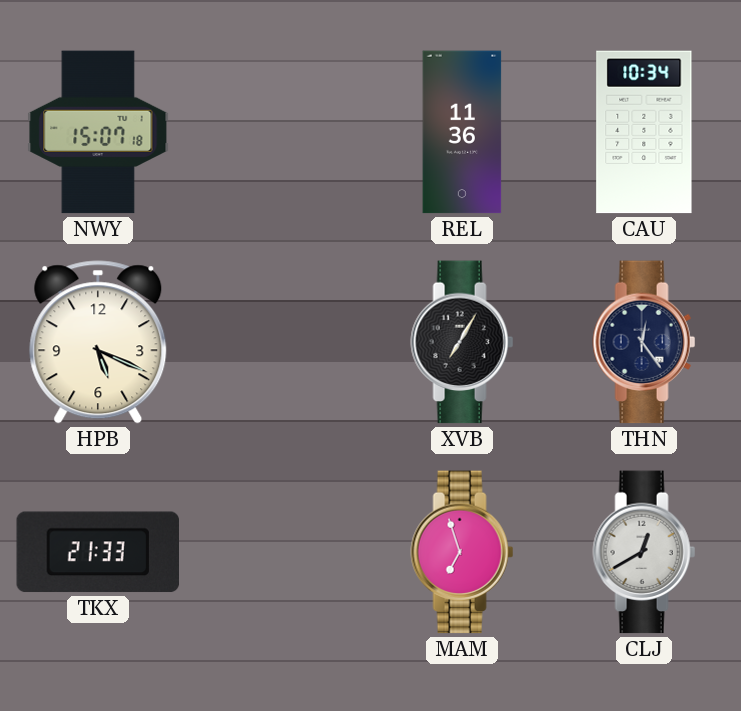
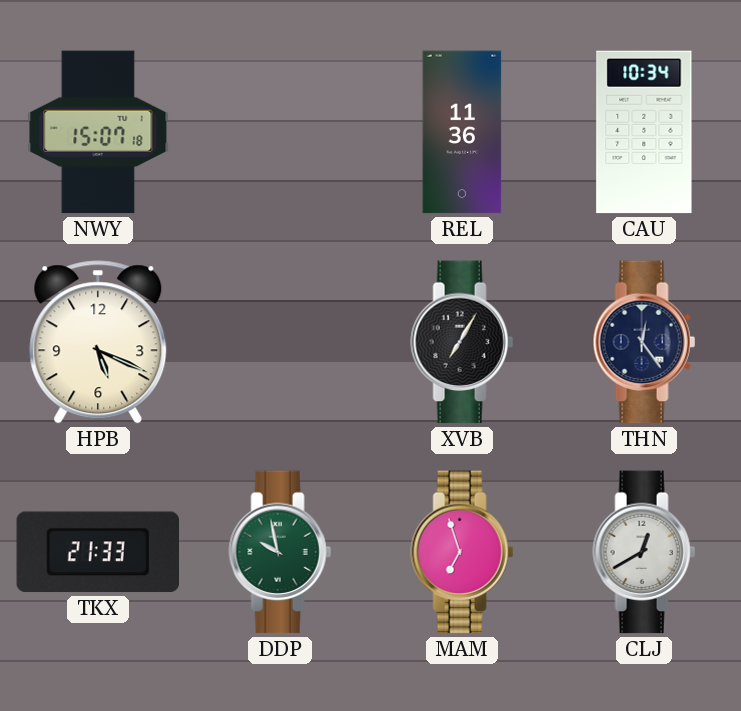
DDP: none -> 9:58 (280, 552)
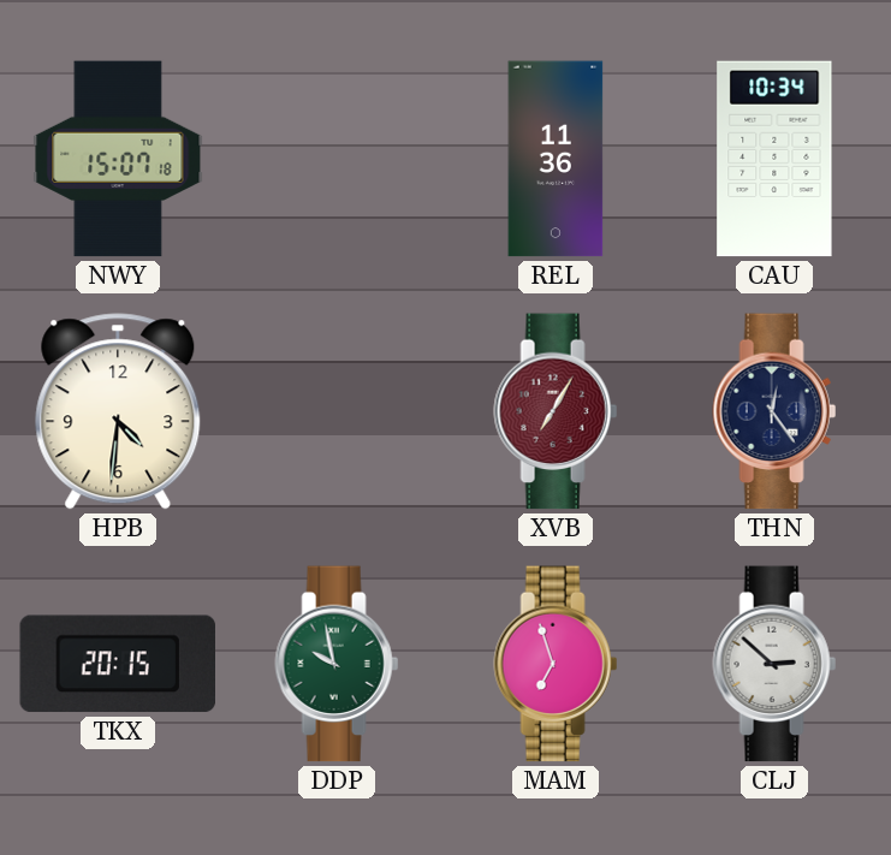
HPB: 5:19 -> 4:31 (118, 411)
XVB dial: black -> burgundy (556, 411)
TKX: 21:33 -> 20:15 (117, 664)
CLJ: 12:40 -> 2:52 (774, 664)
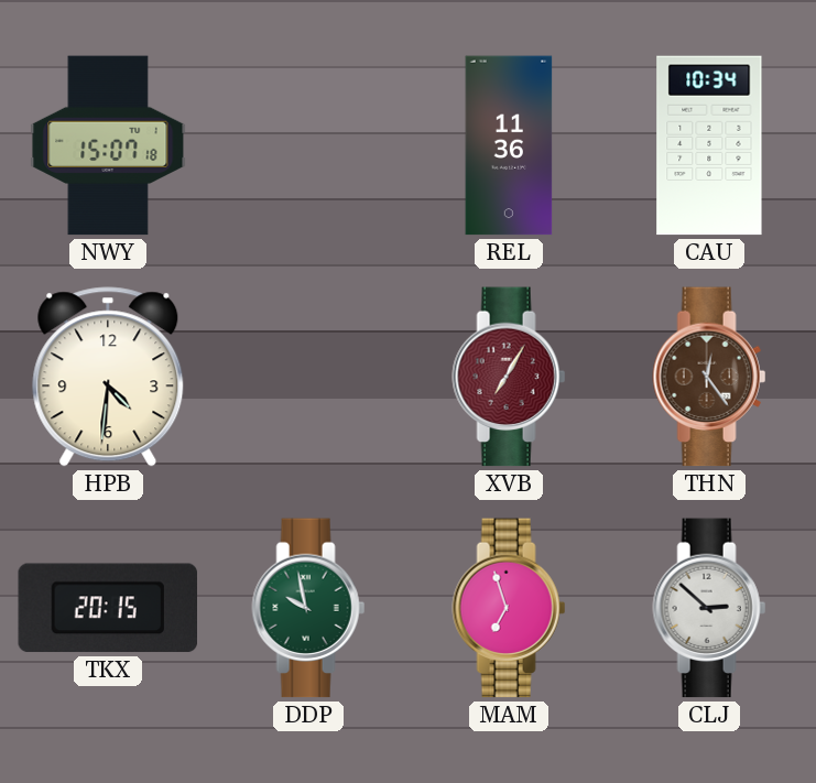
THN dial: navy -> brown (709, 377)
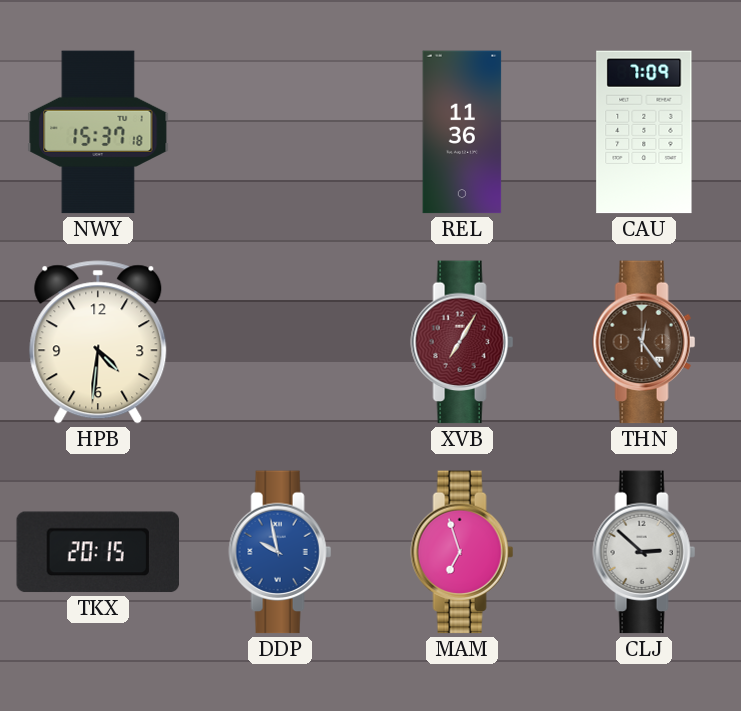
NWY: 15:07 -> 15:37 (98, 132)
CAU: 10:34 -> 7:09 (644, 132)
DDP dial: green -> blue (280, 552)
